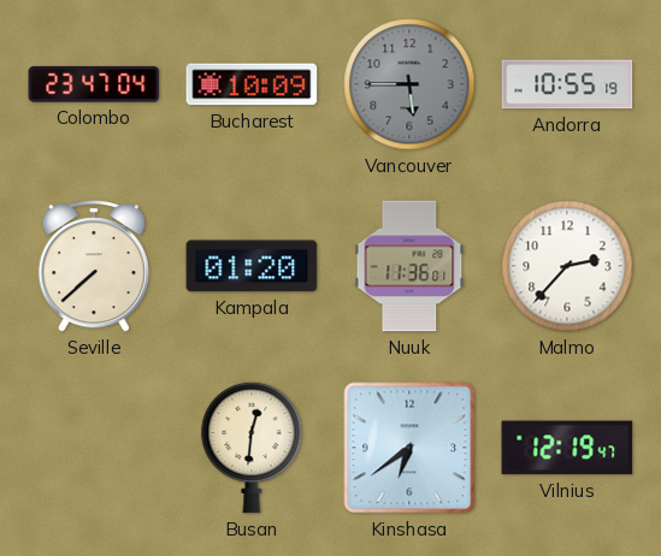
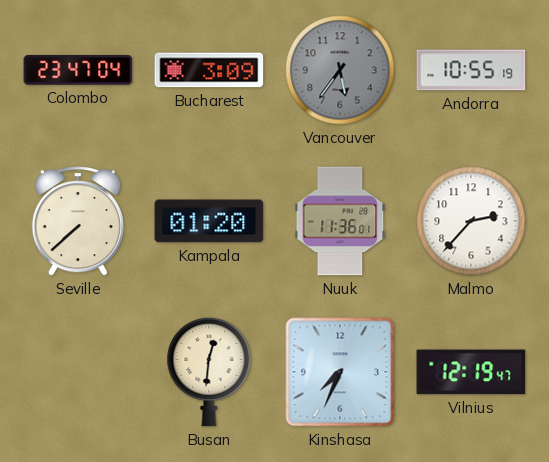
Bucharest: 10:09 -> 3:09 (209, 70)
Vancouver: 5:45 -> 5:36 (340, 70)
Kinshasa: 6:39 -> 7:34 (340, 372)
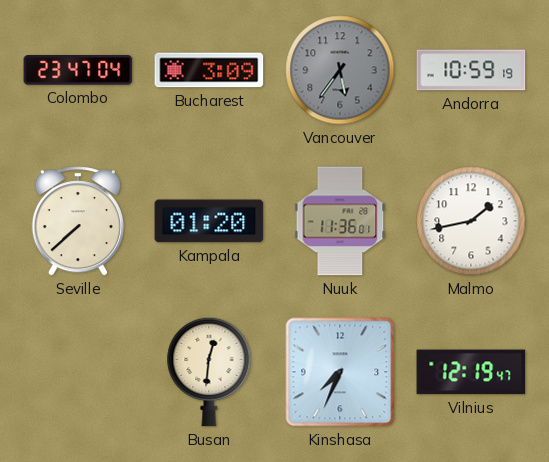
Andorra: 10:55 -> 10:59 (471, 70)
Malmo: 2:37 -> 1:43 (471, 221)
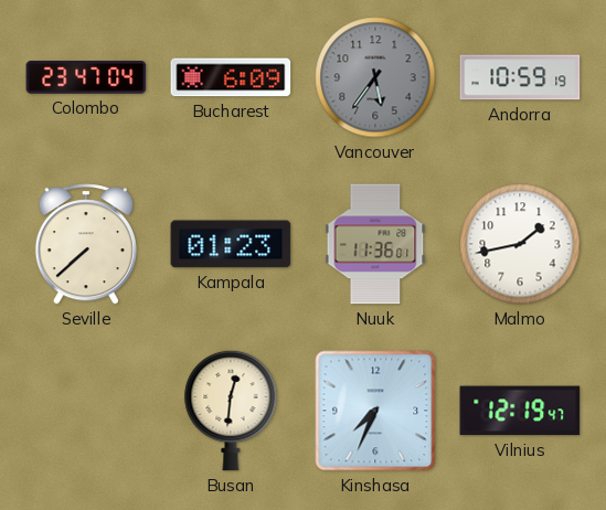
Bucharest: 3:09 -> 6:09 (231, 77)
Kampala: 01:20 -> 01:23 (231, 244)
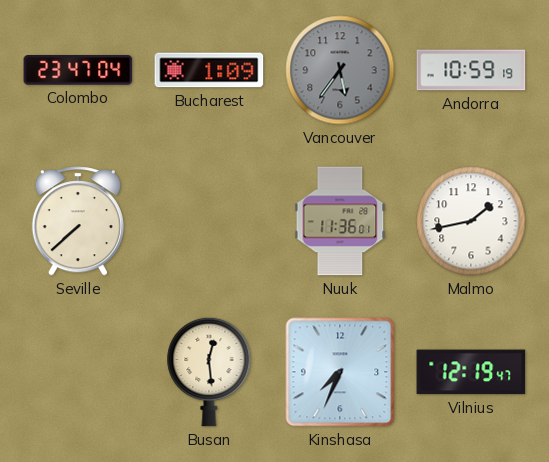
Bucharest: 6:09 -> 1:09 (209, 70)
Kampala: 01:23 -> none (231, 244)
Busan: 12:31 -> 12:29 (209, 372)
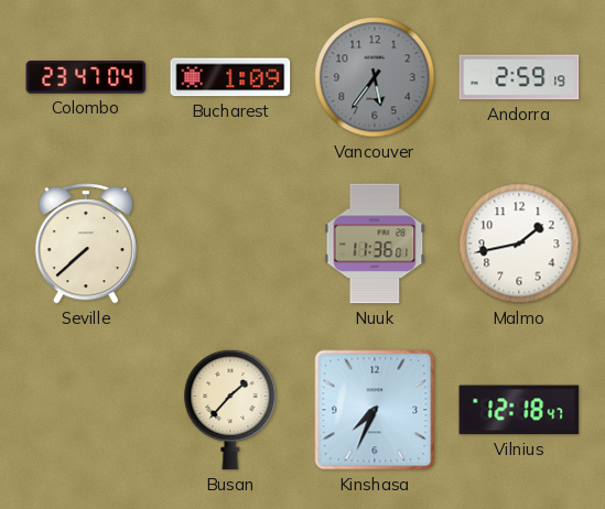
Andorra: 10:59 -> 2:59 (519, 77)
Busan: 12:29 -> 1:37 (230, 410)
Vilnius: 12:19 -> 12:18 (519, 410)
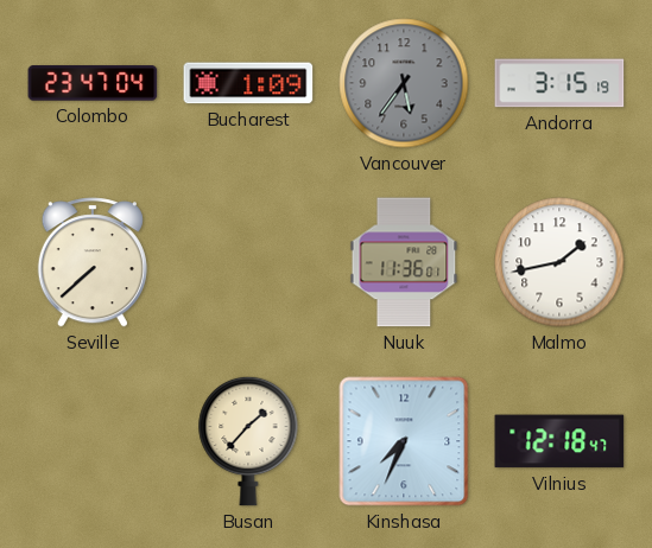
Andorra: 2:59 -> 3:15 (559, 83)
